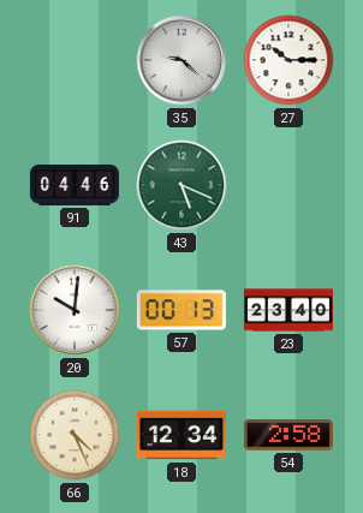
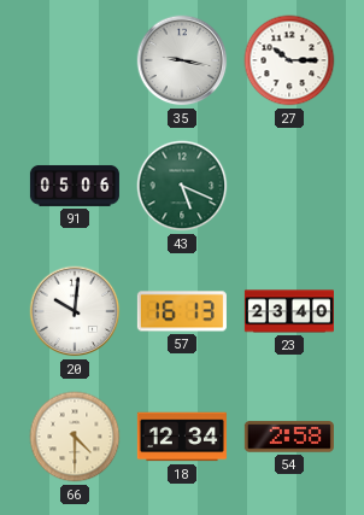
35: 9:22 -> 9:17 (182, 60)
91: 04:46 -> 05:06 (75, 186)
57: 00:13 -> 16:13 (182, 311)
66: 4:26 -> 4:30 (75, 437)
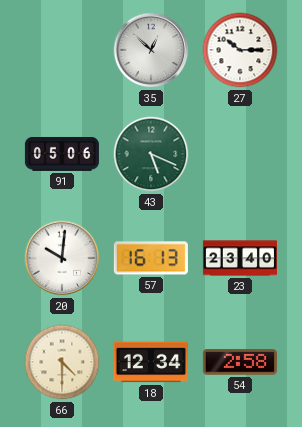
35: 9:17 -> 12:52 (151, 50)
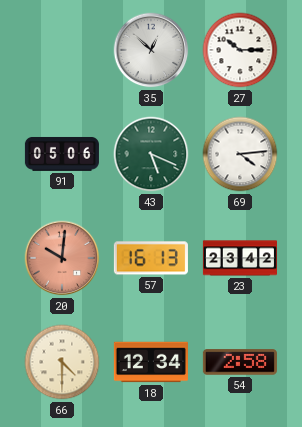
69: none -> 4:14 (240, 154)
20 dial: white -> salmon (62, 258)
23: 23:40 -> 23:42 (240, 258)
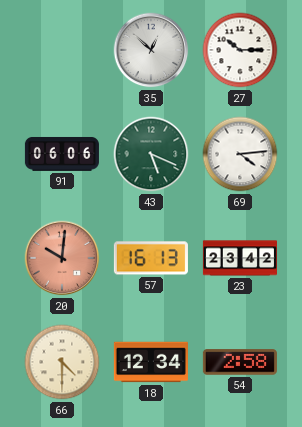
91: 05:06 -> 06:06 (62, 154)
